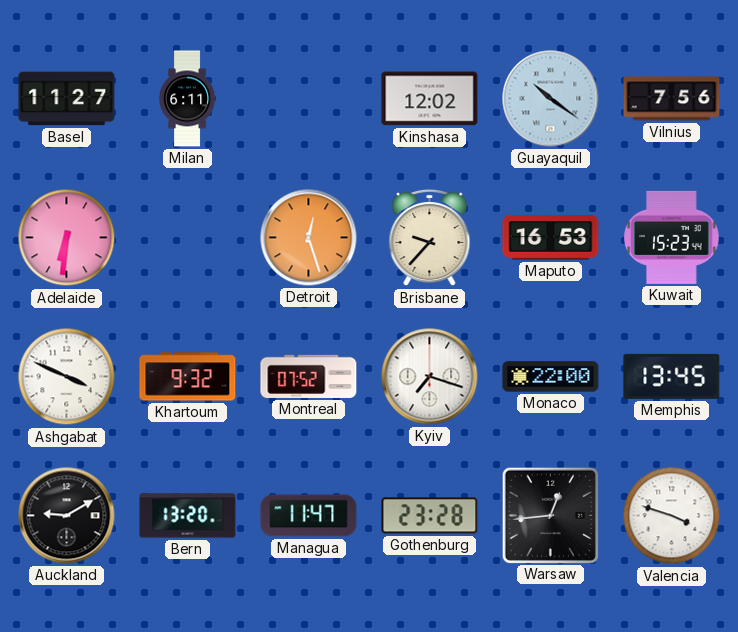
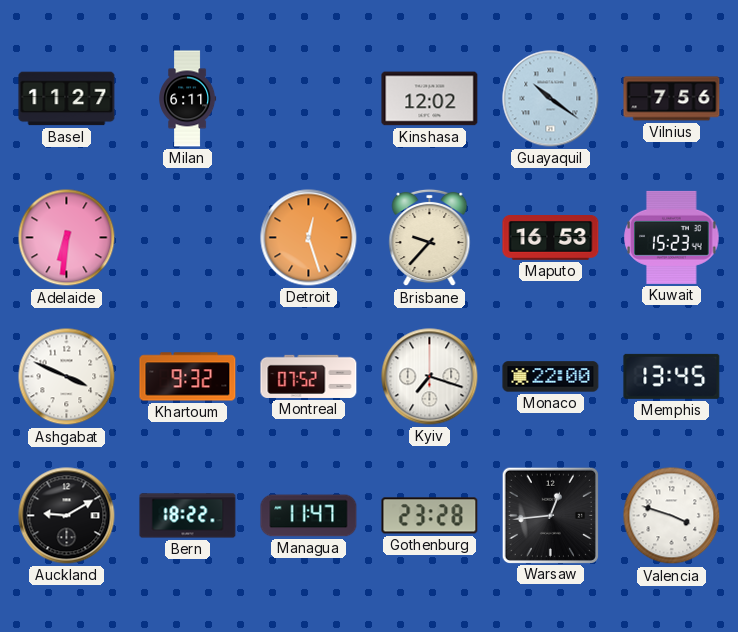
Bern: 13:20 -> 18:22 (188, 516)
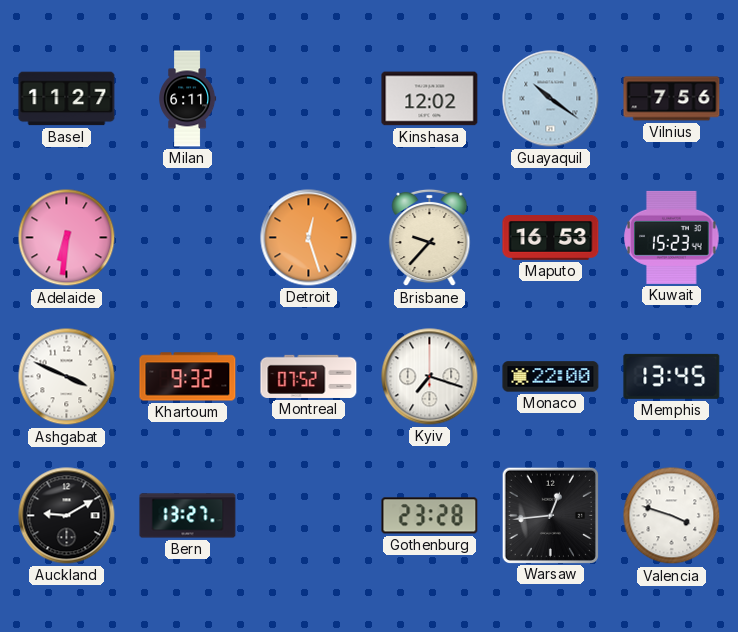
Bern: 18:22 -> 13:27 (188, 516)
Managua: 11:47 -> none (309, 516)
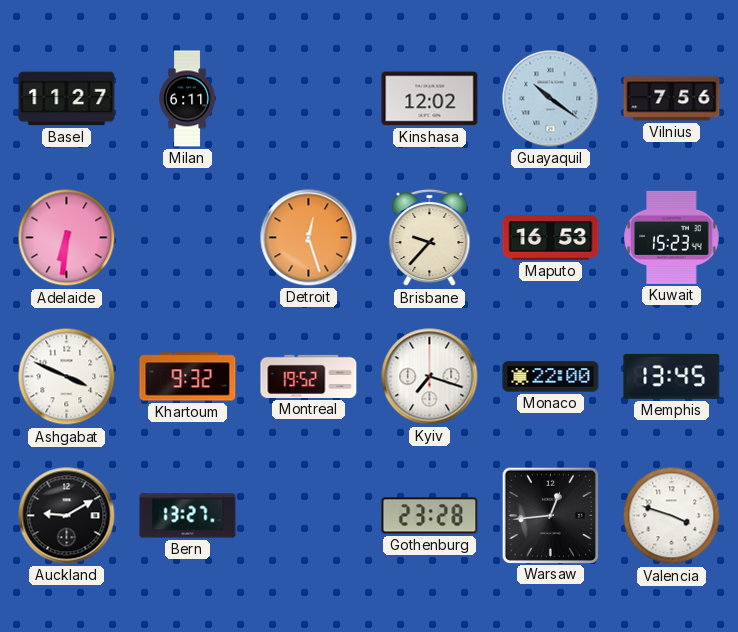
Montreal: 07:52 -> 19:52 (309, 376)
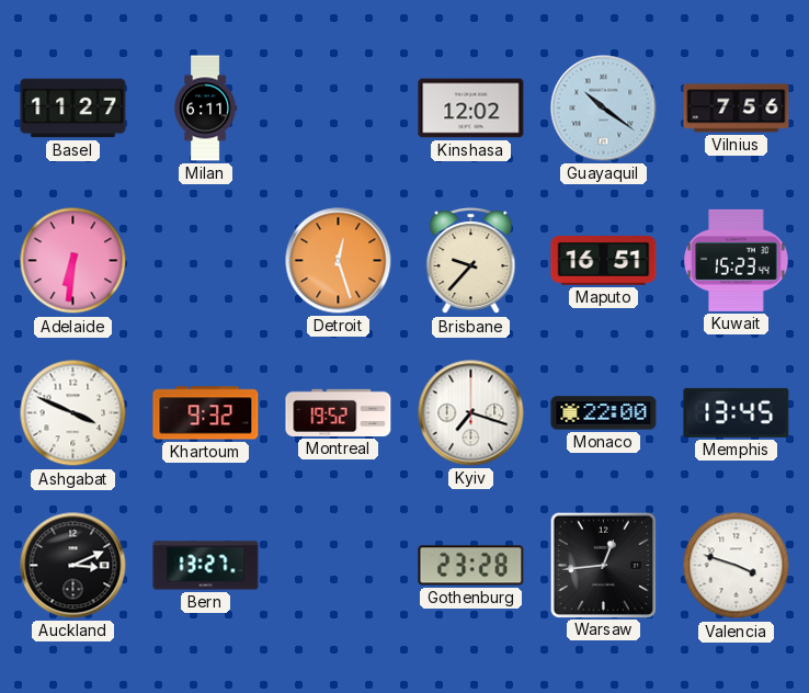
Maputo: 16:53 -> 16:51 (604, 261)
Auckland: 9:10 -> 3:11 (73, 566)
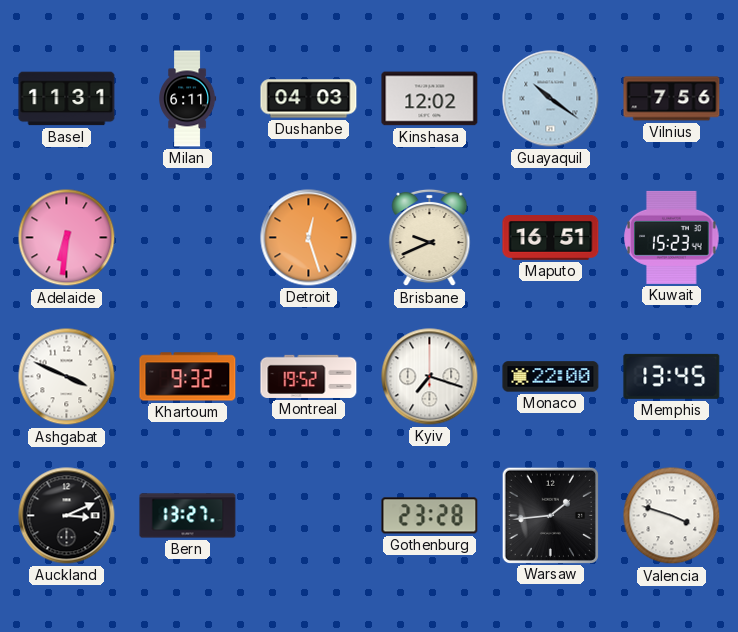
Basel: 11:27 -> 11:31 (67, 99)
Dushanbe: none -> 04:03 (309, 99)
Brisbane: 9:37 -> 9:41 (430, 238)
Warsaw: 12:44 -> 1:44 (550, 515)
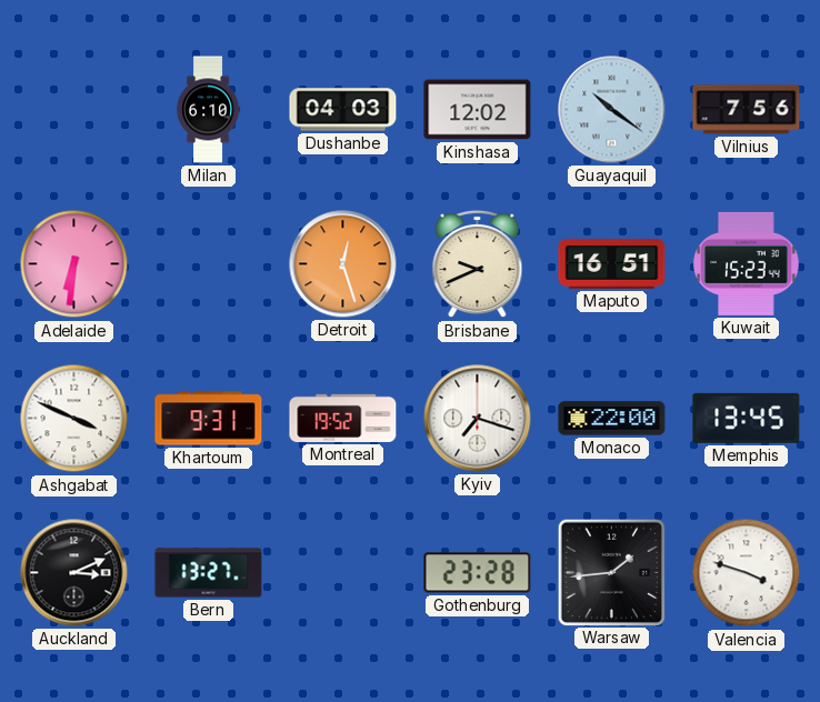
Basel: 11:31 -> none (67, 99)
Milan: 6:11 -> 6:10 (209, 110)
Khartoum: 9:32 -> 9:31 (209, 419)
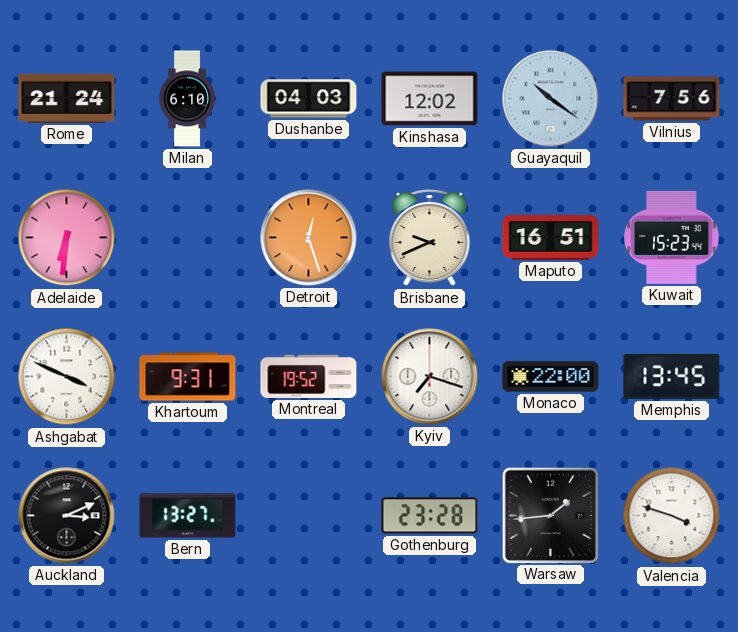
Rome: none -> 21:24 (67, 98)
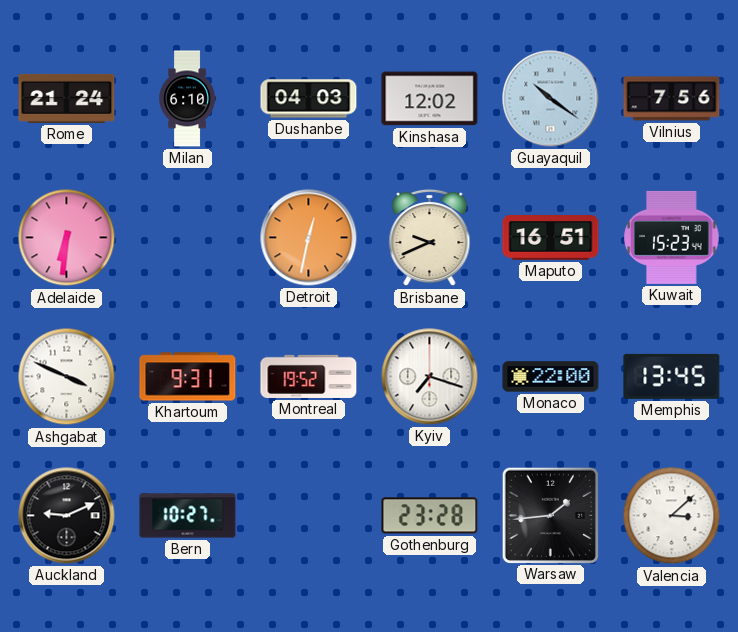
Detroit: 12:27 -> 12:32 (309, 238)
Auckland: 3:11 -> 9:11 (67, 516)
Bern: 13:27 -> 10:27 (188, 516)
Valencia: 3:48 -> 3:08 (672, 516)
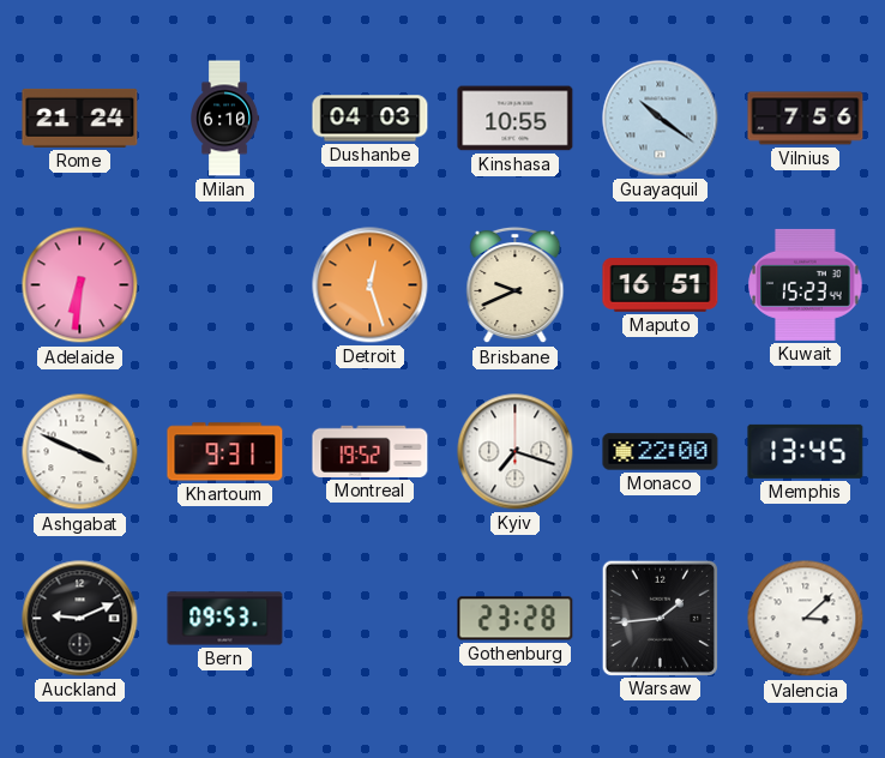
Kinshasa: 12:02 -> 10:55 (516, 119)
Detroit: 12:32 -> 12:27 (371, 285)
Bern: 10:27 -> 09:53 (225, 619)
